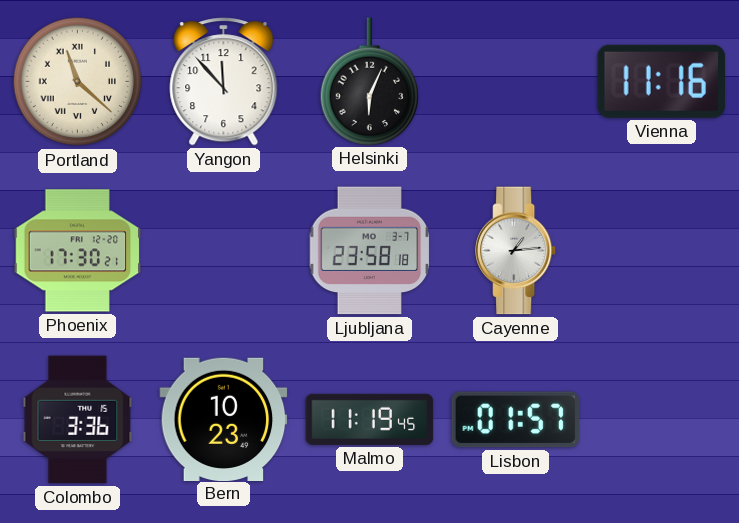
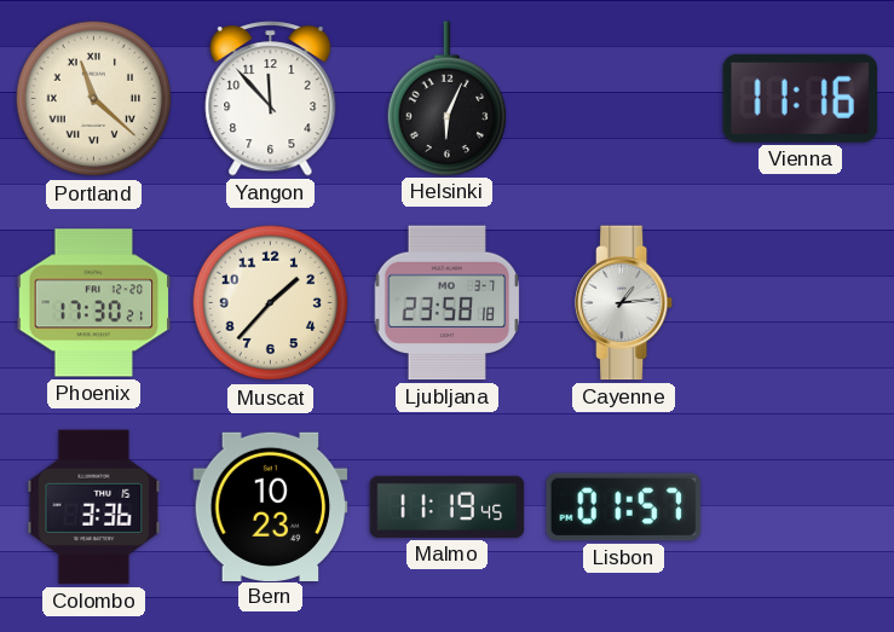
Muscat: none -> 1:37 (271, 303)
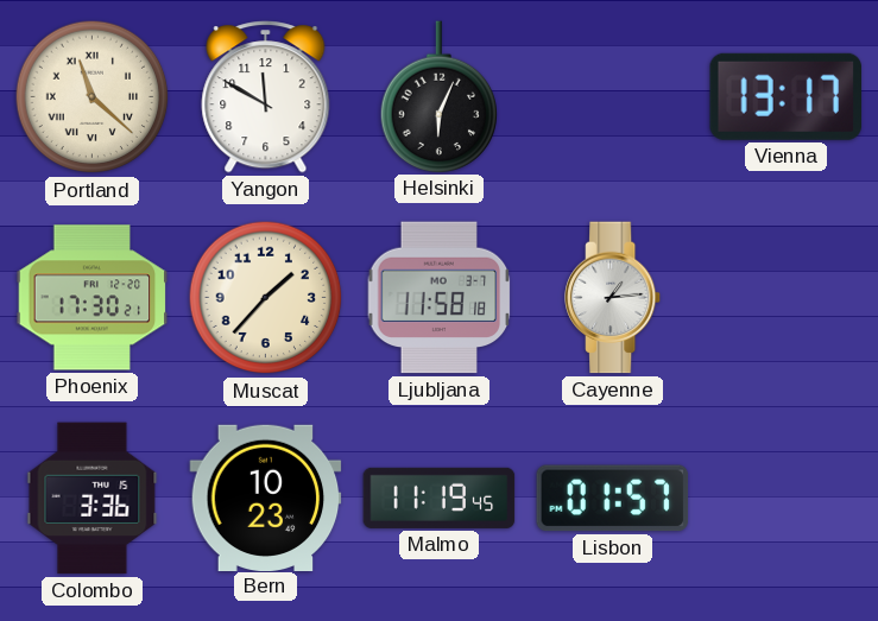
Yangon: 11:53 -> 11:50 (266, 97)
Vienna: 11:16 -> 13:17 (785, 96)
Ljubljana: 23:58 -> 11:58 (440, 298)
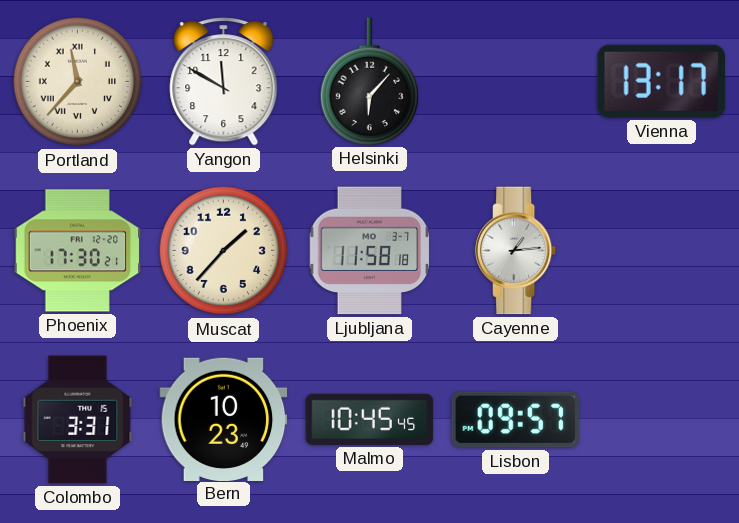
Portland: 11:22 -> 11:37 (78, 82)
Helsinki: 6:04 -> 6:07 (369, 81)
Colombo: 3:36 -> 3:31 (78, 420)
Malmo: 11:19 -> 10:45 (370, 419)
Lisbon: 01:57 -> 09:57 (516, 420)
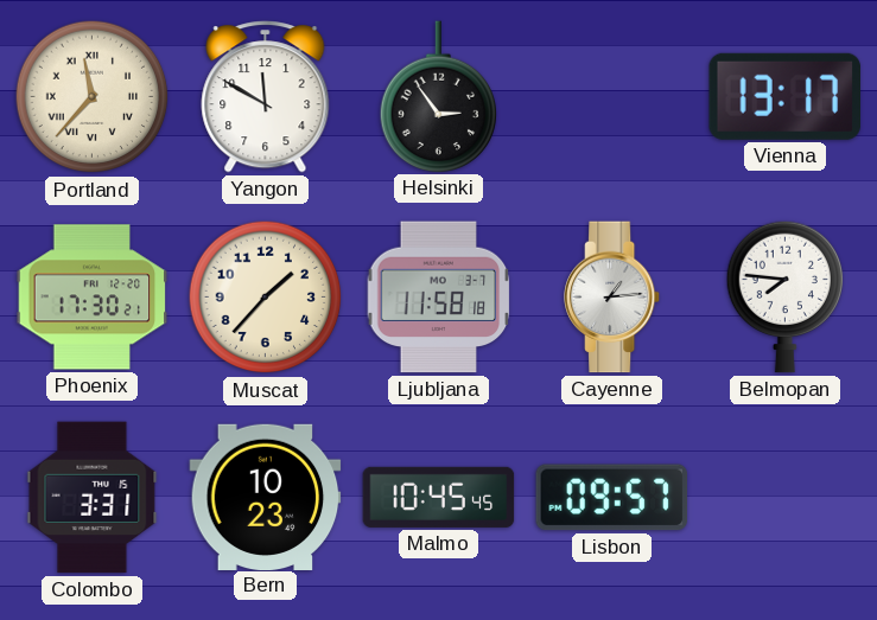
Helsinki: 6:07 -> 2:54 (438, 96)
Belmopan: none -> 7:46 (784, 296)
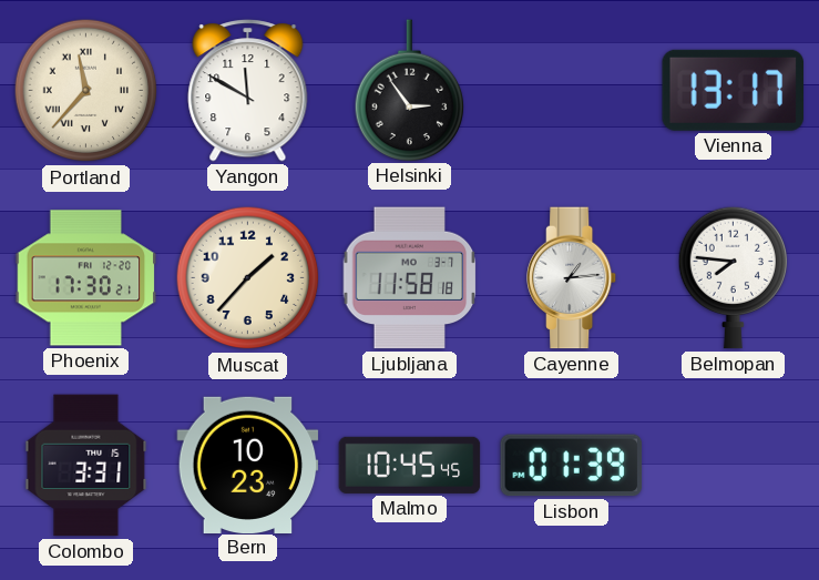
Lisbon: 09:57 -> 01:39 (572, 466)
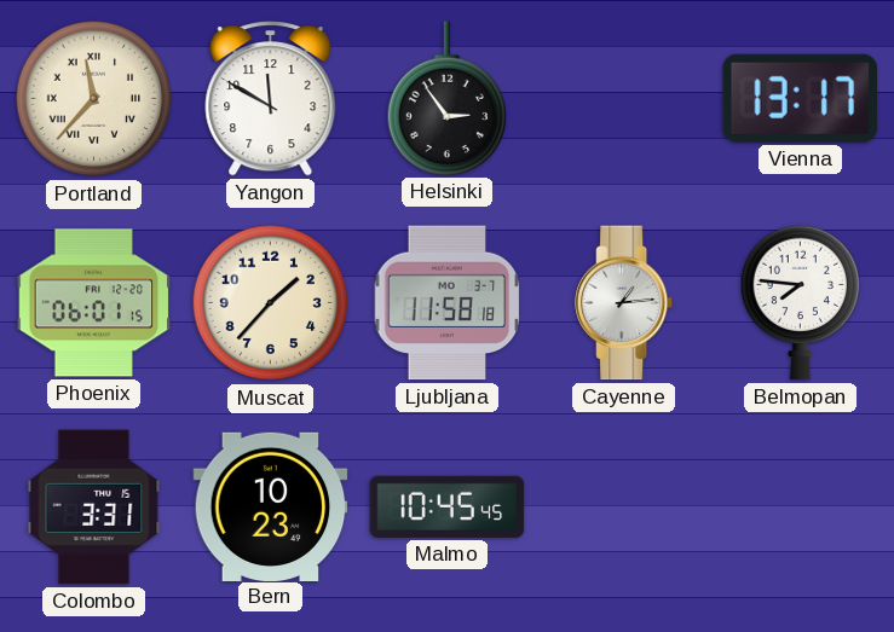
Phoenix: 17:30 -> 06:01 (94, 303)
Lisbon: 01:39 -> none (572, 466)
